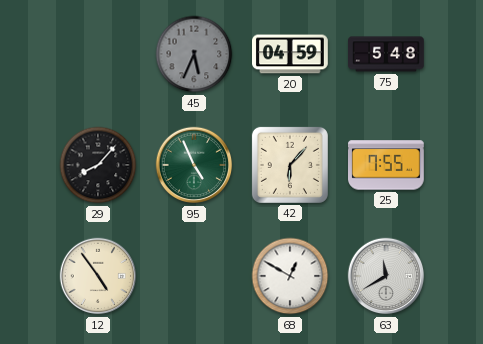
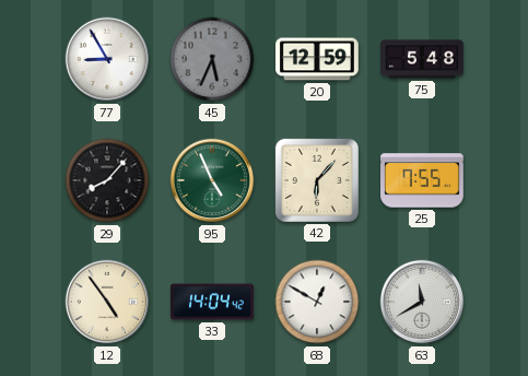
77: none -> 8:55 (107, 59)
20: 04:59 -> 12:59 (318, 59)
33: none -> 14:04 (213, 302)
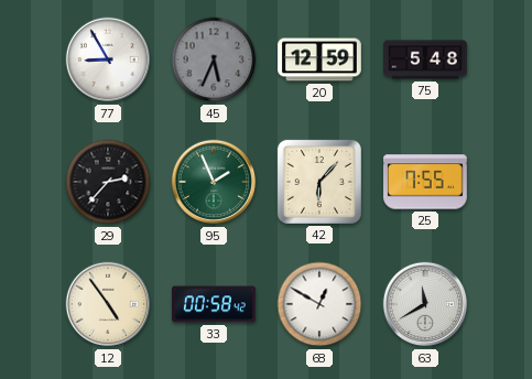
29: 8:07 -> 2:37 (108, 182)
95: 4:56 -> 1:56 (214, 182)
33: 14:04 -> 00:58 (215, 304)
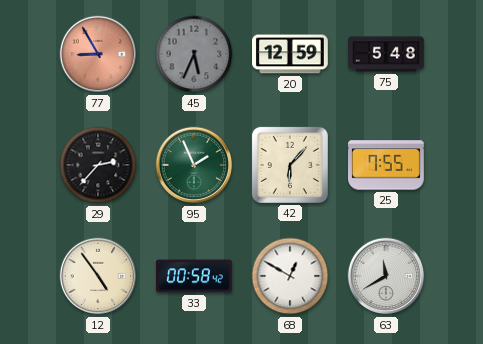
77 dial: white -> salmon (98, 54)
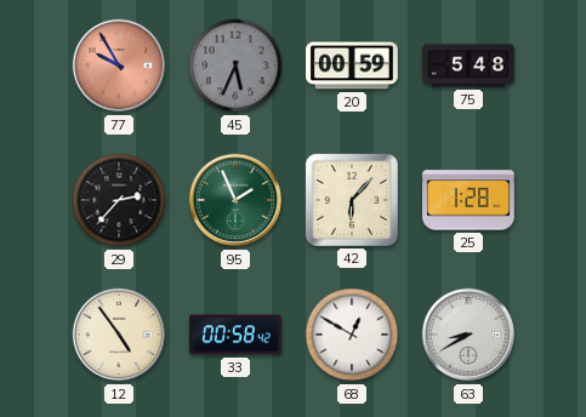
77: 8:55 -> 9:55 (119, 65)
20: 12:59 -> 00:59 (353, 65)
25: 7:55 -> 1:28 (470, 200)
63: 11:40 -> 8:40 (468, 335)
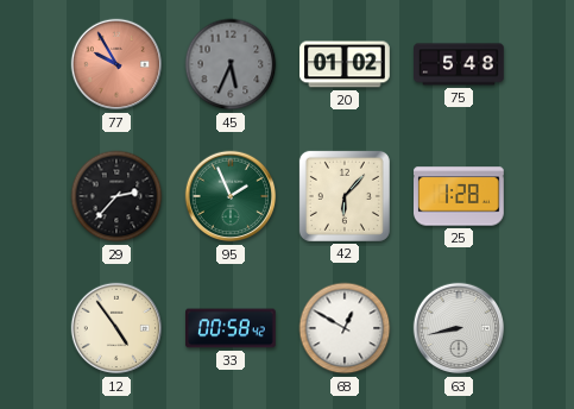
20: 00:59 -> 01:02 (346, 64)
63: 8:40 -> 8:43 (459, 328)
